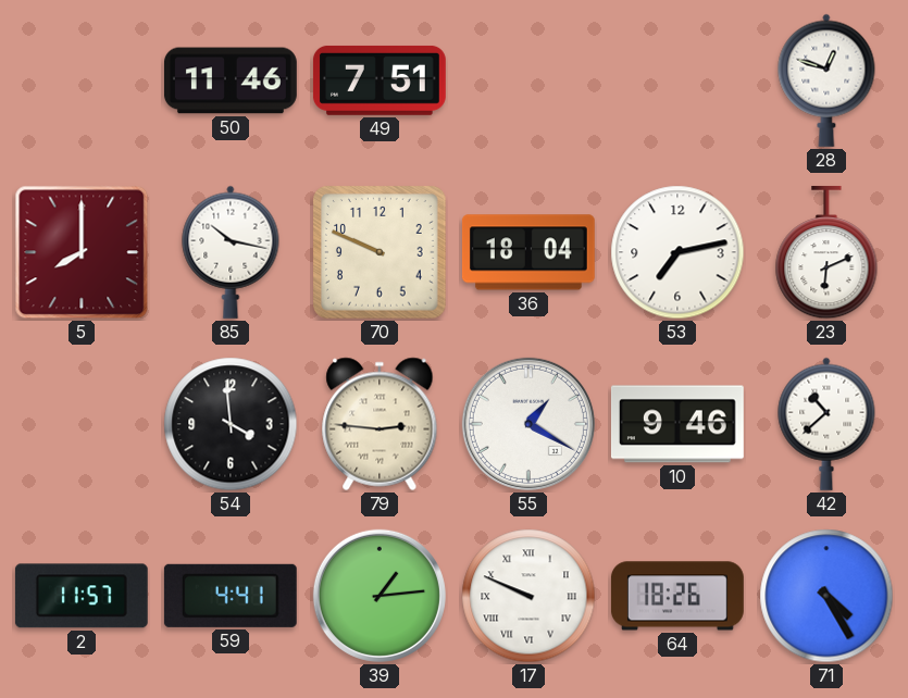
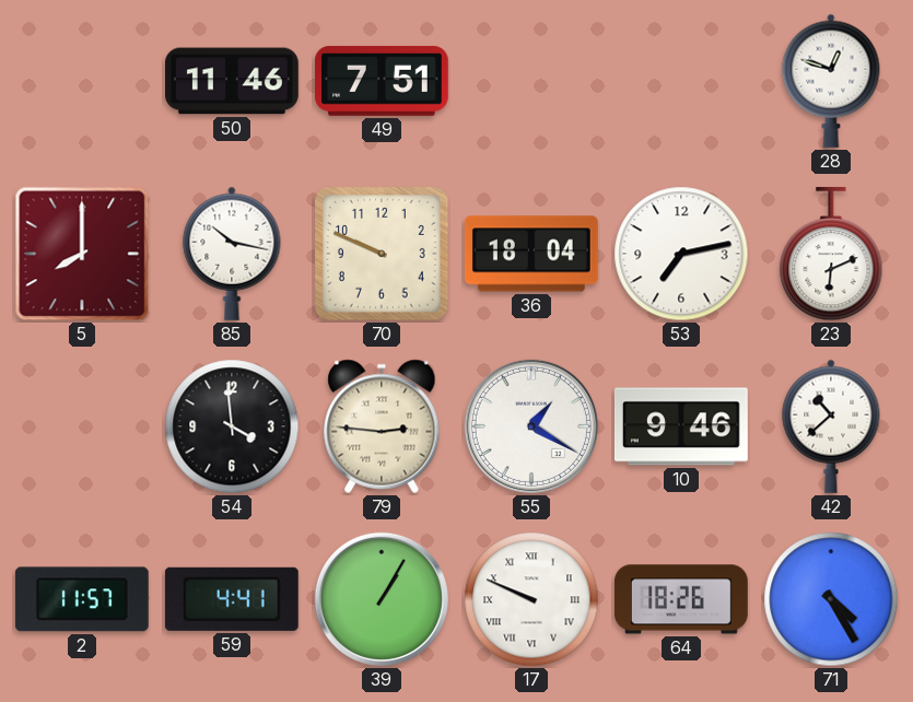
39: 1:14 -> 1:05 (382, 599)
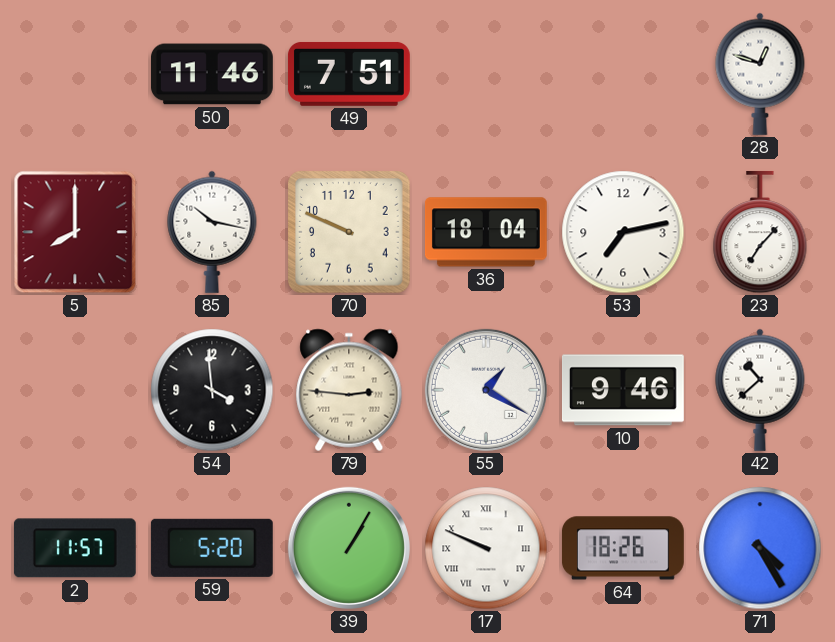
23: 6:11 -> 7:07 (760, 232)
59: 4:41 -> 5:20 (212, 548)
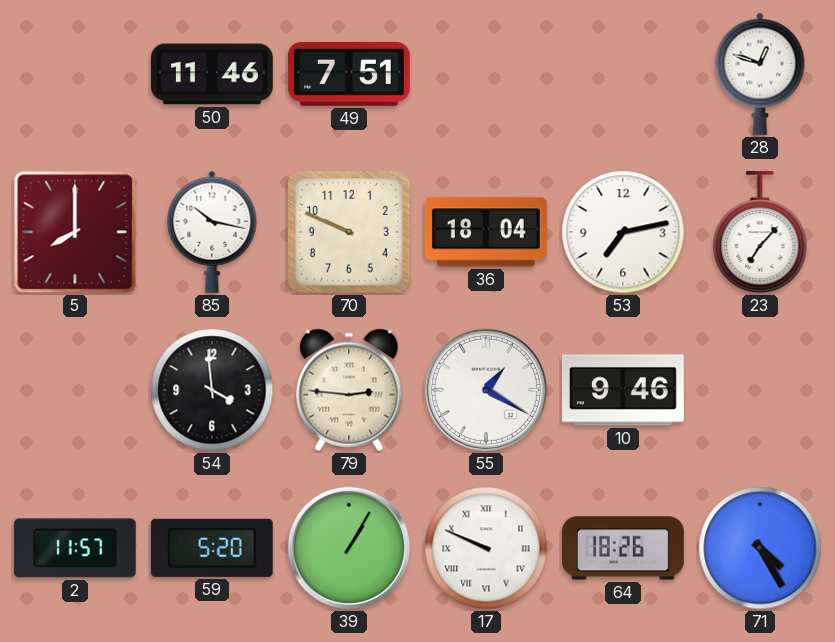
42: 10:38 -> none (760, 390)
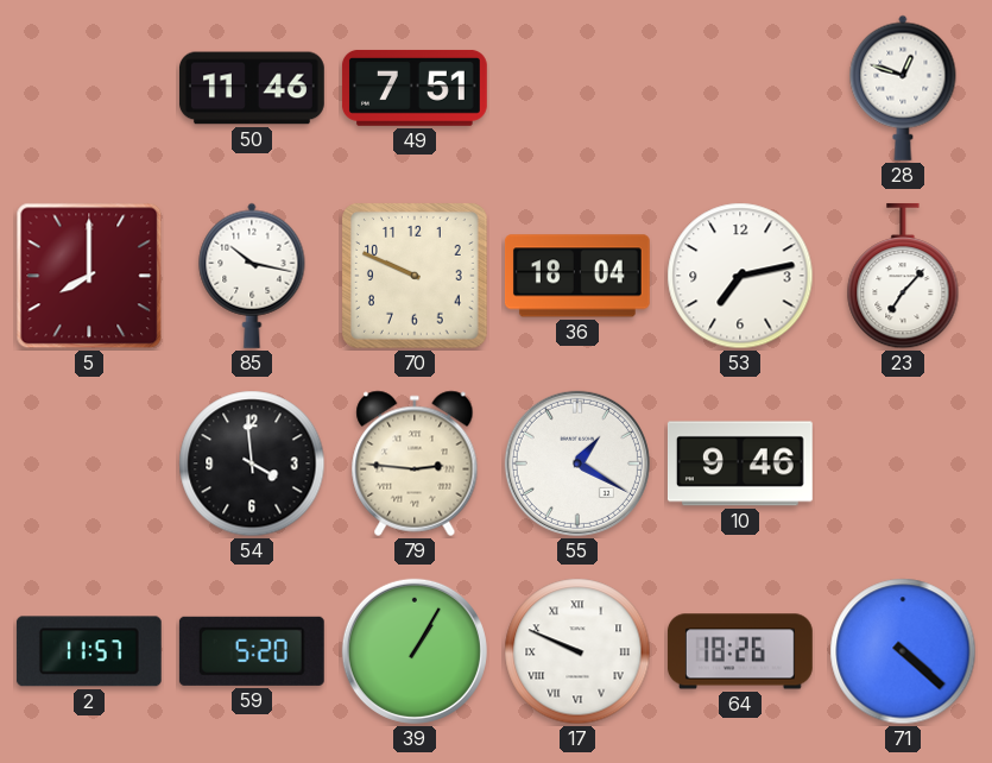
71: 4:25 -> 4:22 (903, 651)
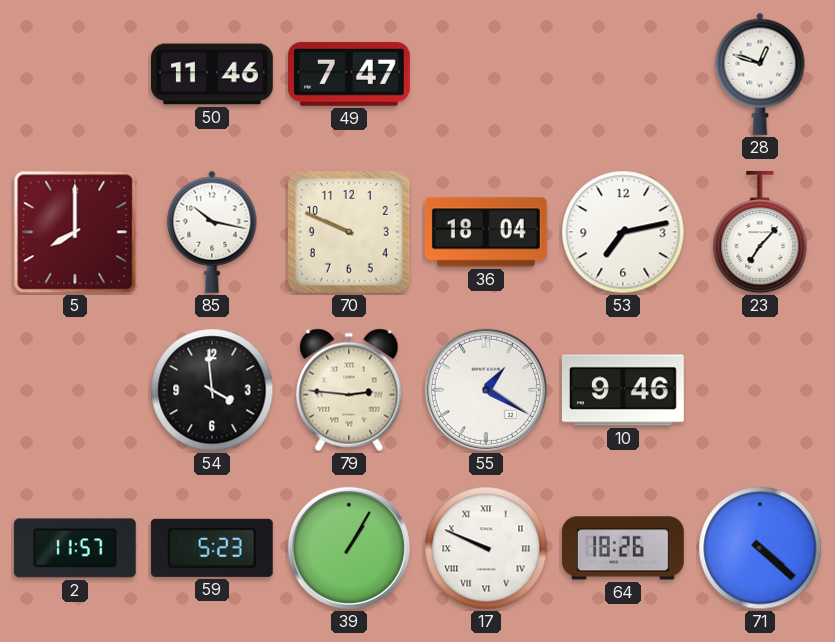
49: 7:51 -> 7:47 (349, 74)
59: 5:20 -> 5:23 (212, 548)
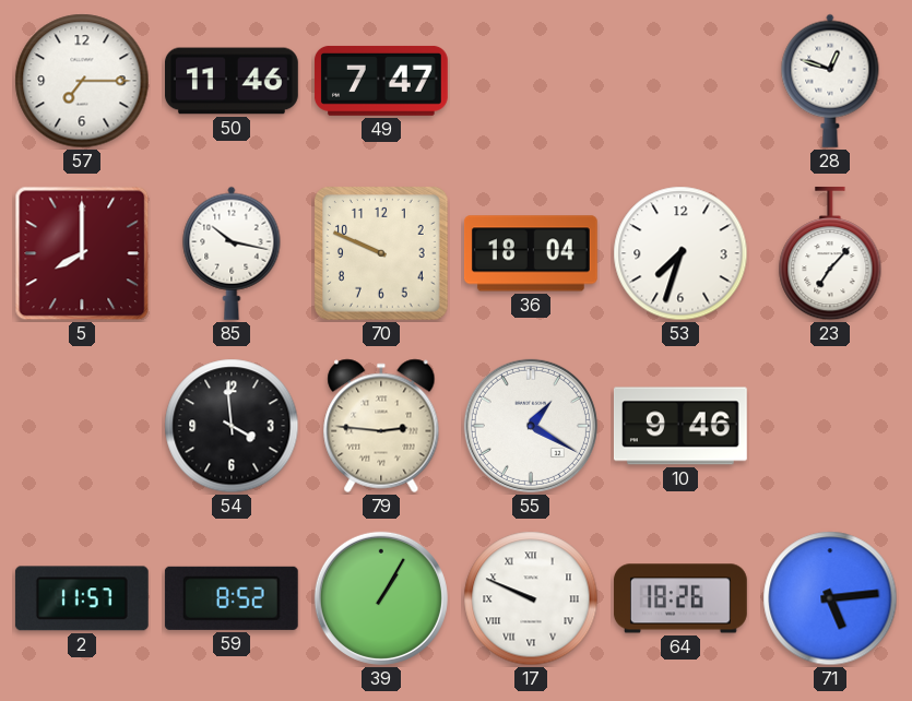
57: none -> 7:15 (82, 81)
53: 7:13 -> 7:33 (680, 253)
59: 5:23 -> 8:52 (232, 598)
71: 4:22 -> 5:14 (830, 598)
